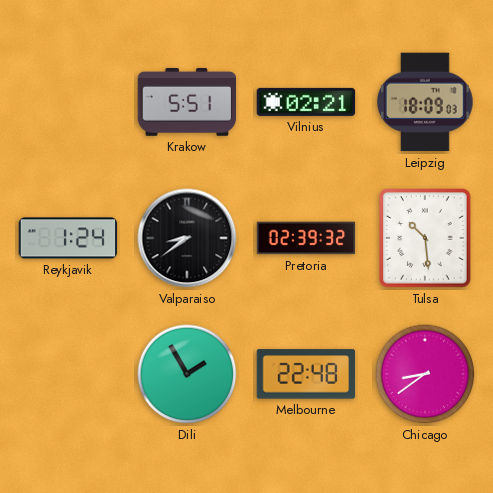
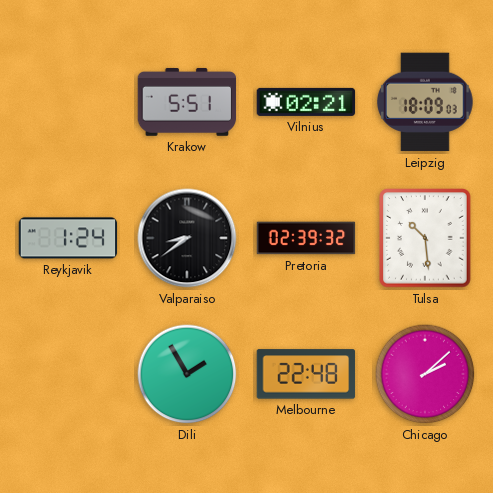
Chicago: 8:39 -> 2:08 (425, 374)
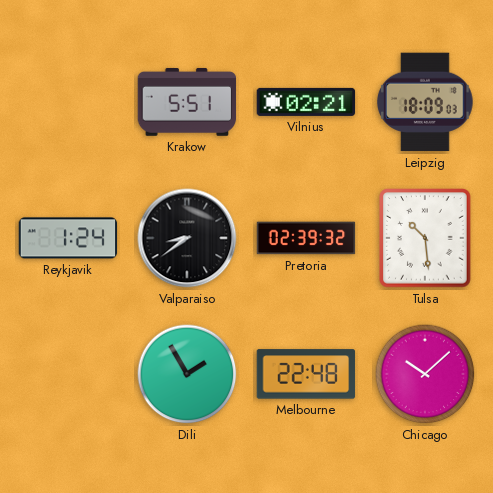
Chicago: 2:08 -> 10:08 (425, 374)
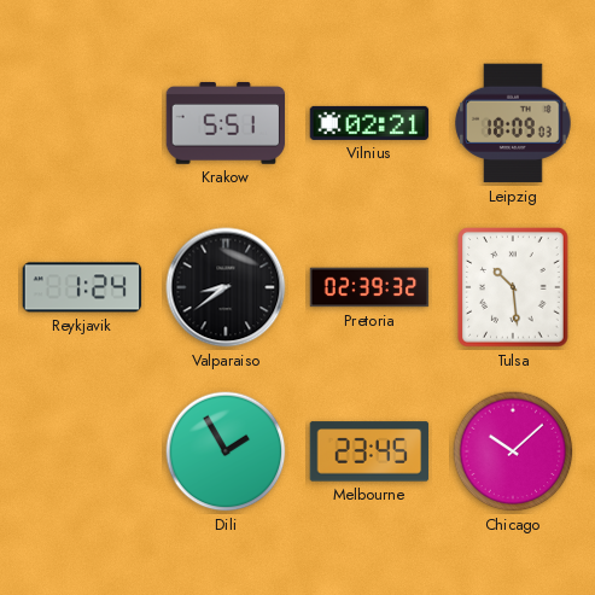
Melbourne: 22:48 -> 23:45 (369, 451)
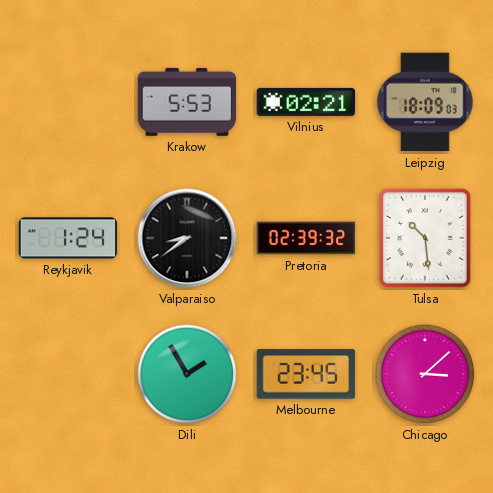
Krakow: 5:51 -> 5:53 (187, 102)
Chicago: 10:08 -> 3:08 (425, 374)
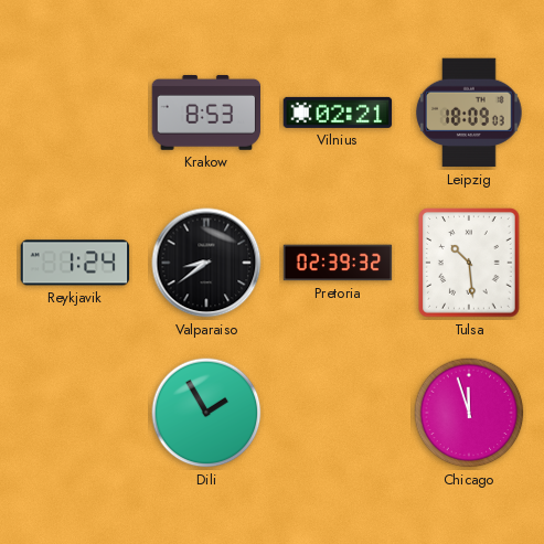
Krakow: 5:53 -> 8:53 (206, 113)
Melbourne: 23:45 -> none (306, 374)
Chicago: 3:08 -> 11:57 (469, 413)
